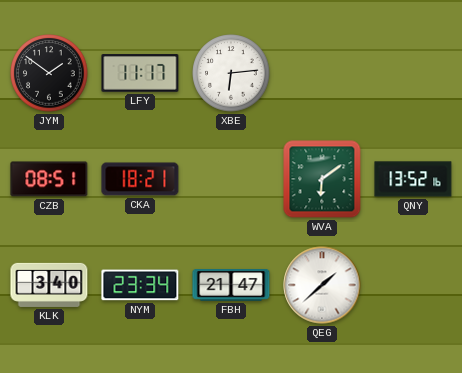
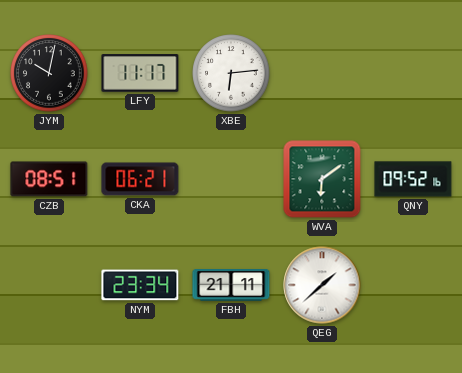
JYM: 1:51 -> 10:02 (49, 73)
CKA: 18:21 -> 06:21 (140, 179)
QNY: 13:52 -> 09:52 (413, 179)
KLK: 3:40 -> none (49, 285)
FBH: 21:47 -> 21:11 (231, 286)
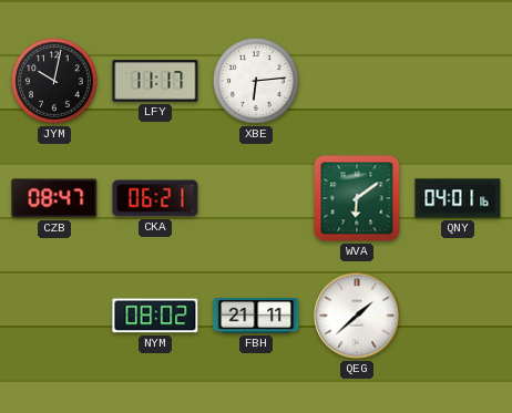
CZB: 08:51 -> 08:47 (54, 198)
QNY: 09:52 -> 04:01 (458, 198)
NYM: 23:34 -> 08:02 (155, 316)
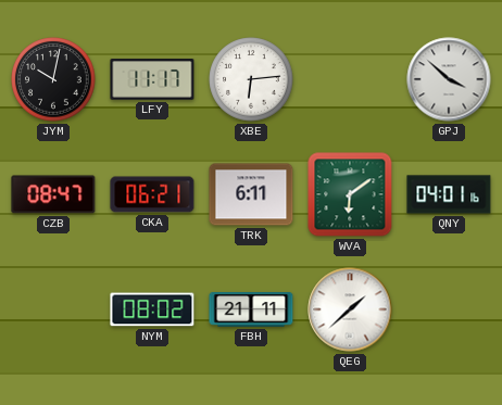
GPJ: none -> 3:52 (449, 79)
TRK: none -> 6:11 (251, 194)
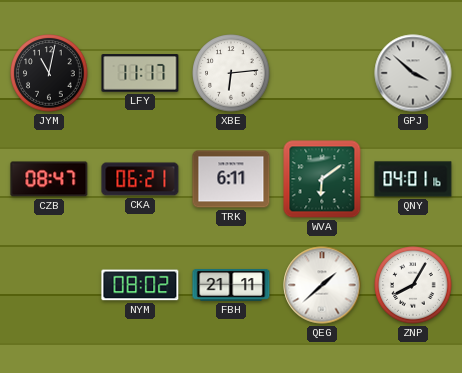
JYM: 10:02 -> 11:02 (49, 73)
ZNP: none -> 8:05 (413, 285)
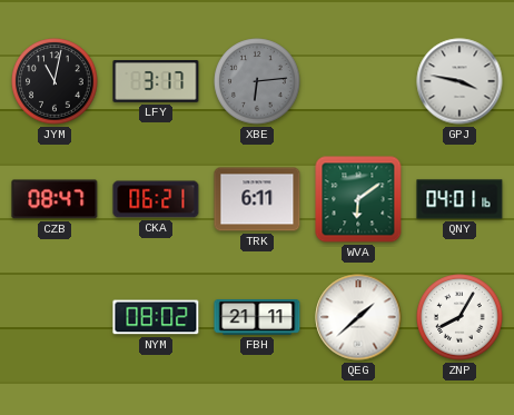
LFY: 11:17 -> 3:17 (156, 81)
XBE dial: white -> grey (257, 81)
GPJ: 3:52 -> 3:47 (459, 81)
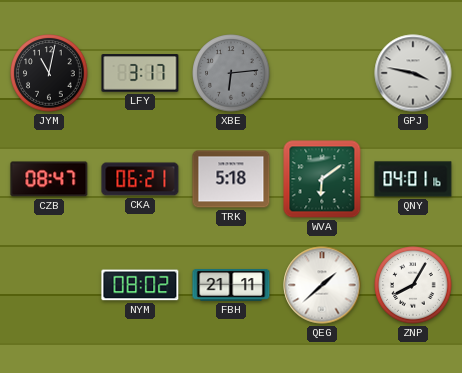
TRK: 6:11 -> 5:18 (231, 179)
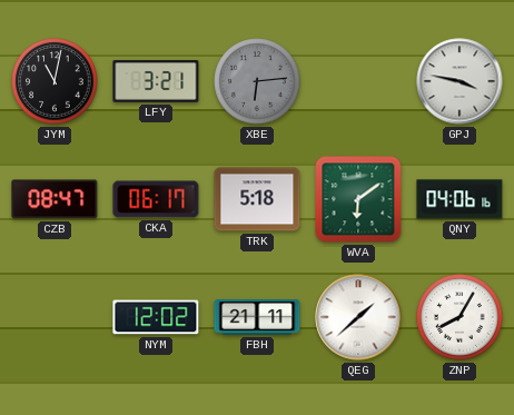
LFY: 3:17 -> 3:21 (156, 81)
CKA: 06:21 -> 06:17 (156, 199)
QNY: 04:01 -> 04:06 (459, 199)
NYM: 08:02 -> 12:02 (156, 317)
